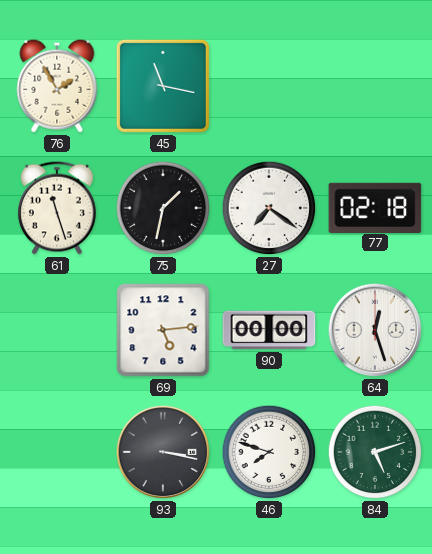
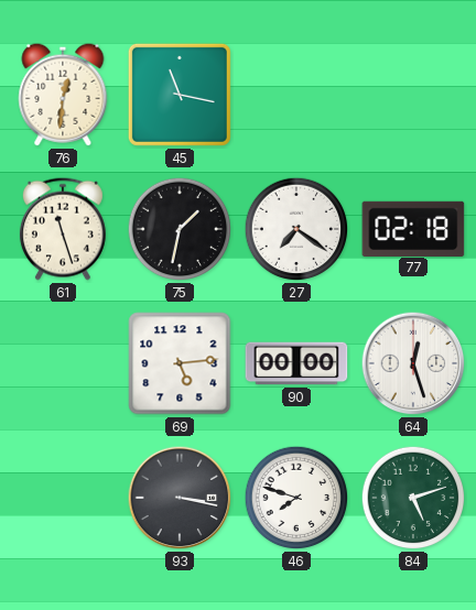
76: 1:55 -> 12:31 (63, 95)
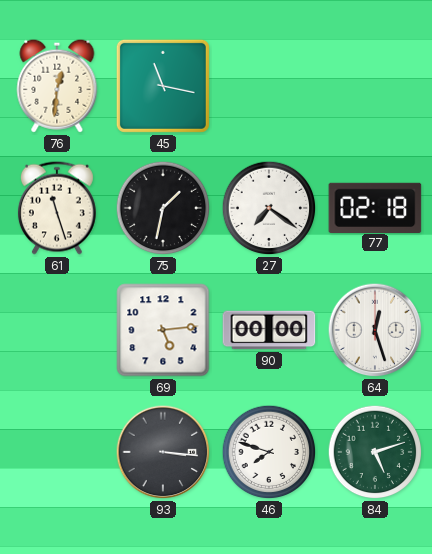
93: 3:17 -> 3:16 (163, 452)
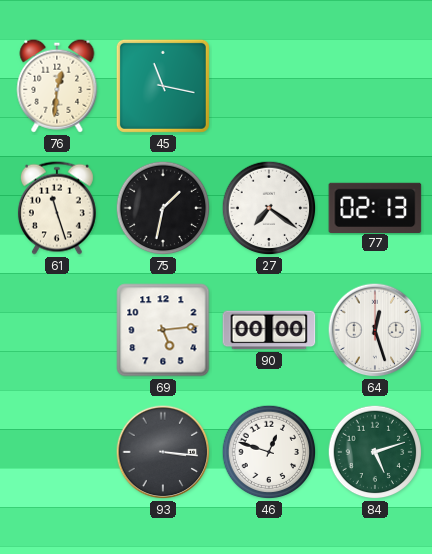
77: 02:18 -> 02:13 (375, 207)
46: 7:48 -> 12:48 (269, 452)
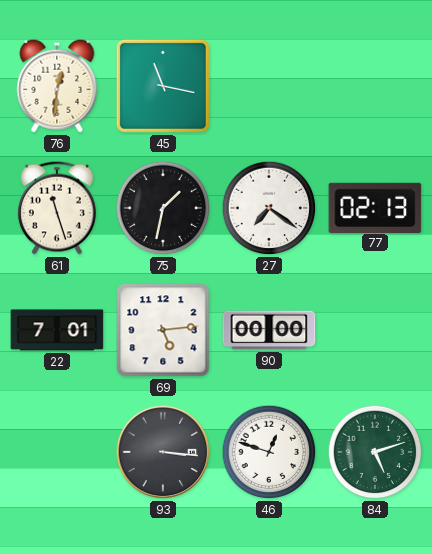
22: none -> 7:01 (57, 330)
64: 12:27 -> none (375, 330)
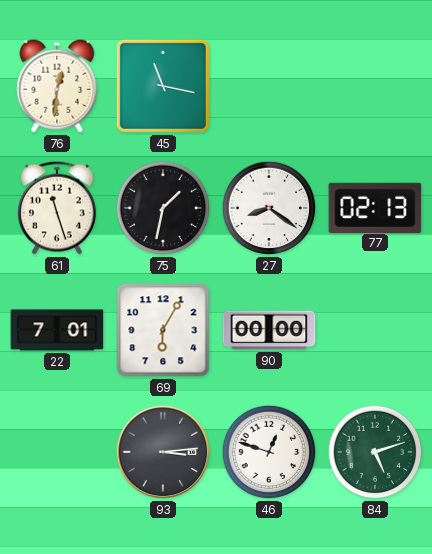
27: 7:21 -> 8:21 (269, 208)
69: 5:14 -> 6:05 (163, 330)
93: 3:16 -> 3:14 (163, 452)
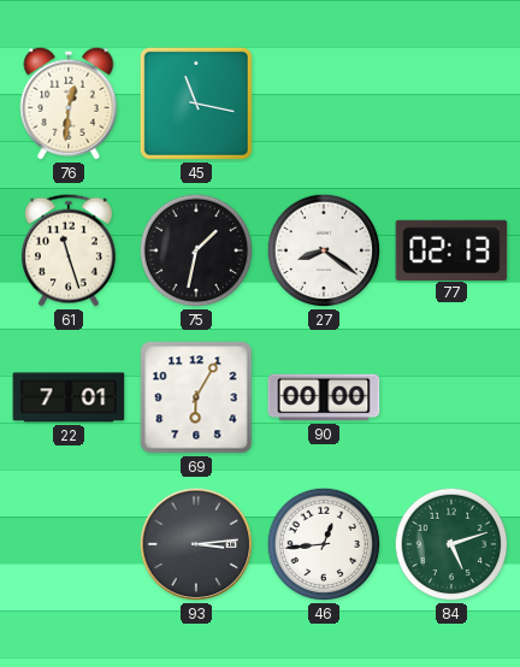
46: 12:48 -> 12:44 (324, 544)
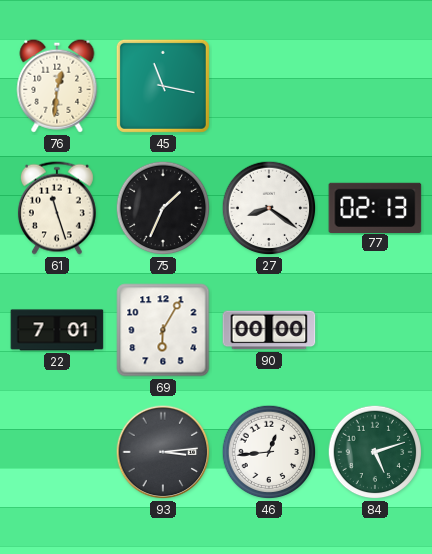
75: 1:32 -> 1:34 (163, 208)
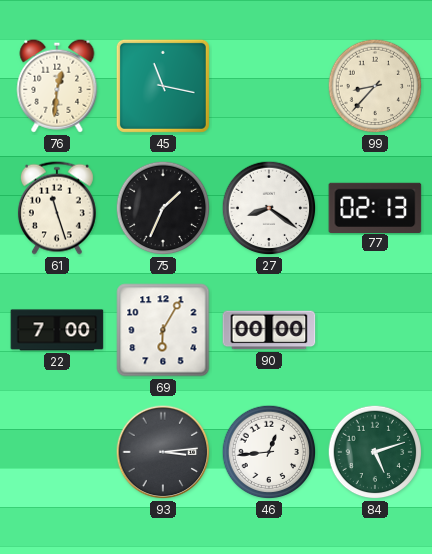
99: none -> 8:37 (375, 86)
22: 7:01 -> 7:00 (57, 330)
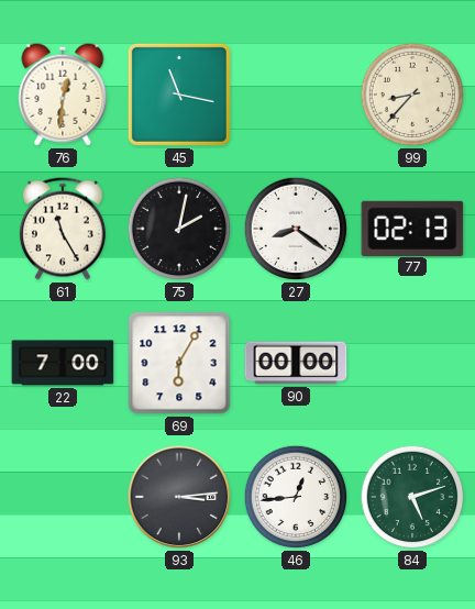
61: 11:27 -> 11:25 (63, 229)
75: 1:34 -> 2:02 (179, 229)
